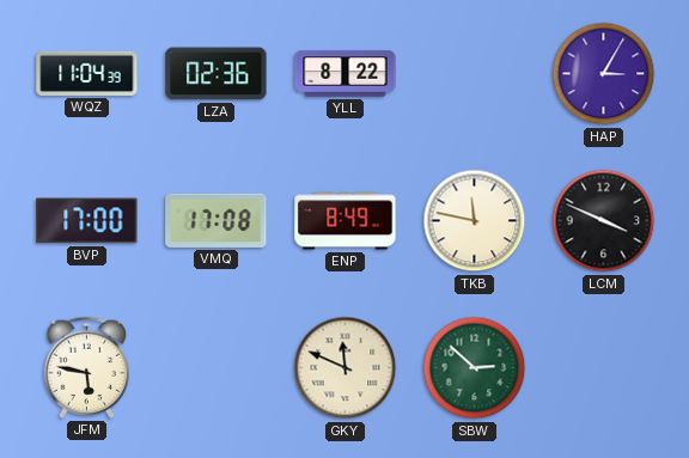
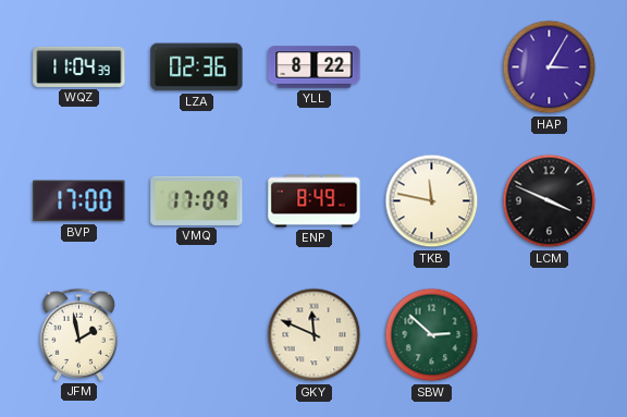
VMQ: 17:08 -> 17:09 (197, 200)
JFM: 5:47 -> 1:58 (79, 334)
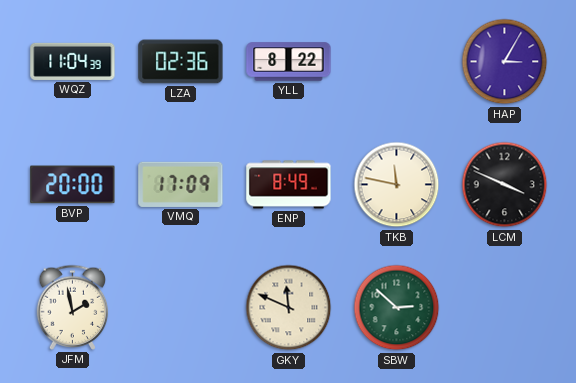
BVP: 17:00 -> 20:00 (73, 185)
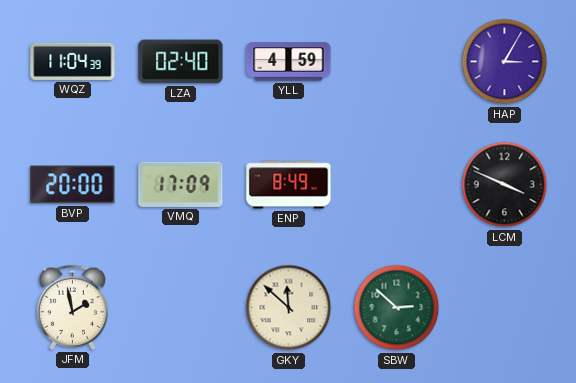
LZA: 02:36 -> 02:40 (181, 62)
YLL: 8:22 -> 4:59 (289, 62)
TKB: 11:47 -> none (397, 185)
GKY: 11:49 -> 11:52 (289, 308)
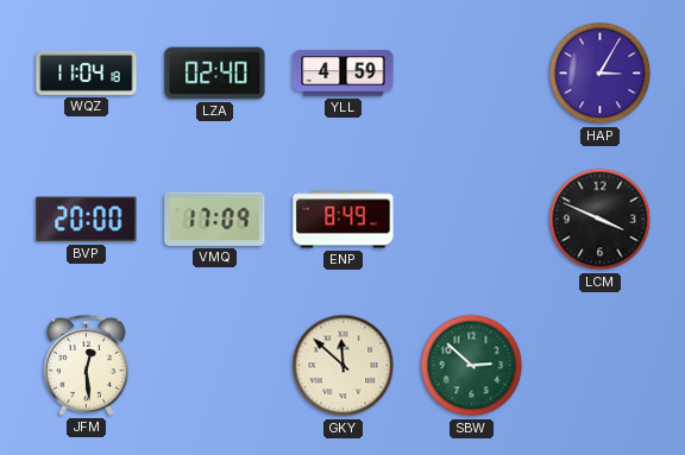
WQZ: 11:04:39 -> 11:04:18 (87, 72)
JFM: 1:58 -> 12:29 (87, 365)
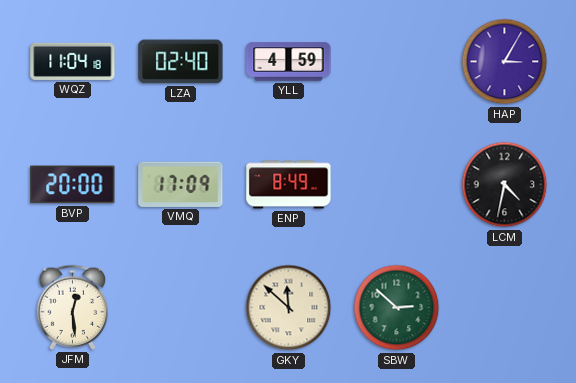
LCM: 3:49 -> 4:32 (505, 185)
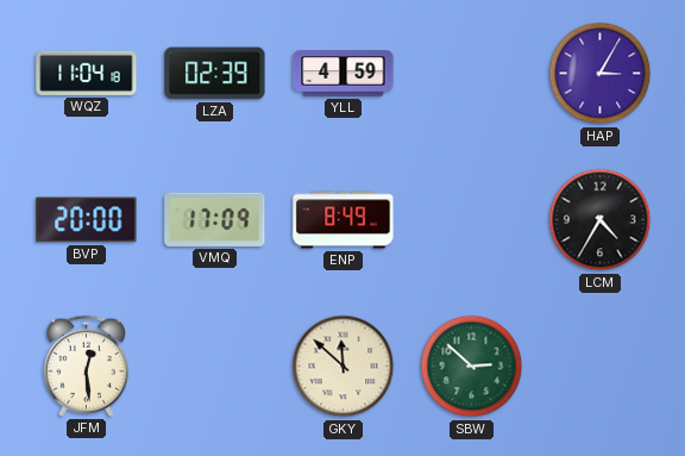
LZA: 02:40 -> 02:39 (215, 74)
LCM: 4:32 -> 4:35 (601, 220)
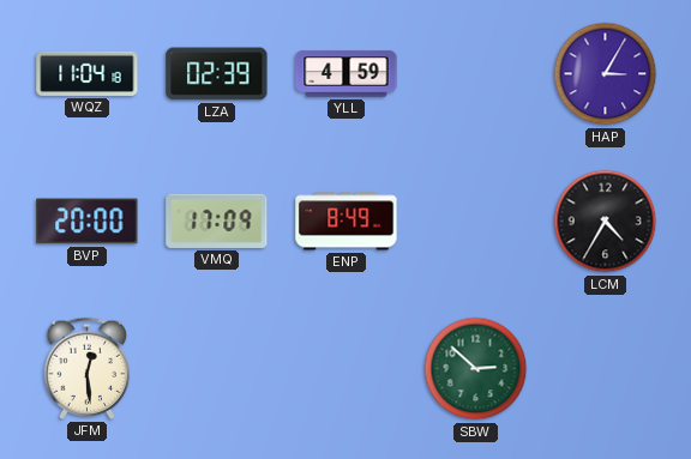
GKY: 11:52 -> none (344, 367)
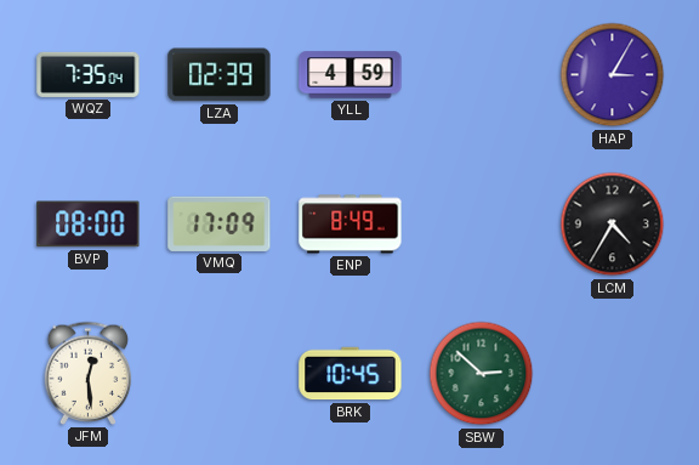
WQZ: 11:04 -> 7:35 (89, 74)
BVP: 20:00 -> 08:00 (89, 225)
BRK: none -> 10:45 (351, 374)
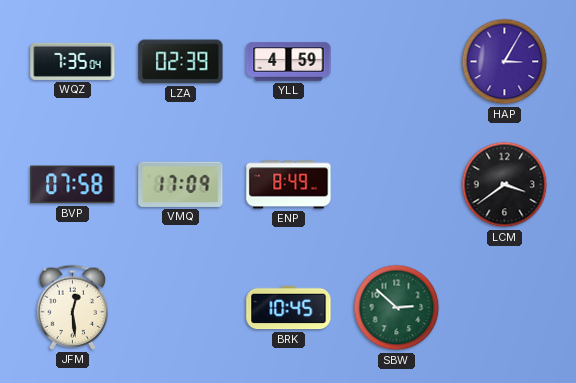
BVP: 08:00 -> 07:58 (73, 185)
LCM: 4:35 -> 3:39 (505, 185)
